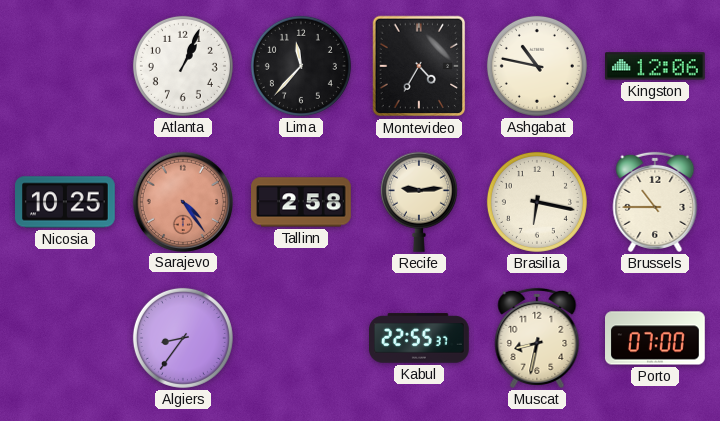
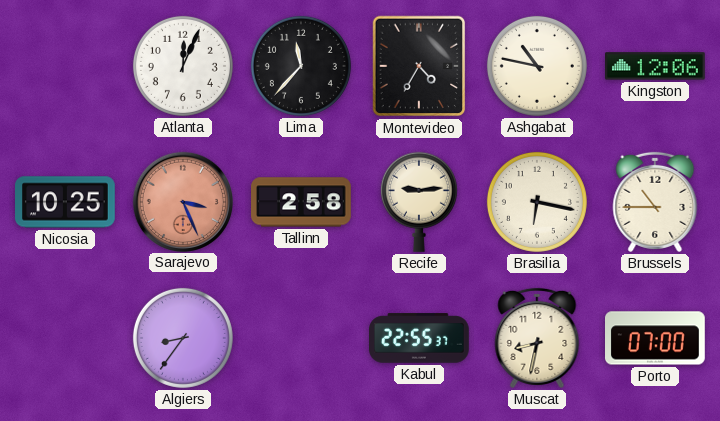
Atlanta: 1:04 -> 12:04 (183, 66)
Sarajevo: 4:24 -> 3:26 (182, 201)
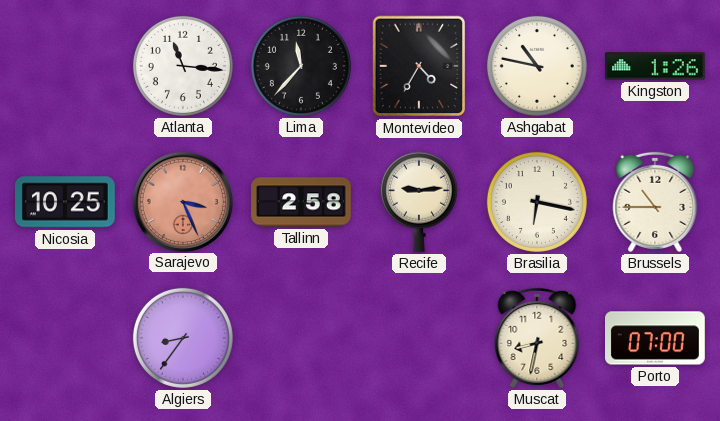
Atlanta: 12:04 -> 11:16 (183, 66)
Kingston: 12:06 -> 1:26 (656, 66)
Kabul: 22:55 -> none (420, 338)
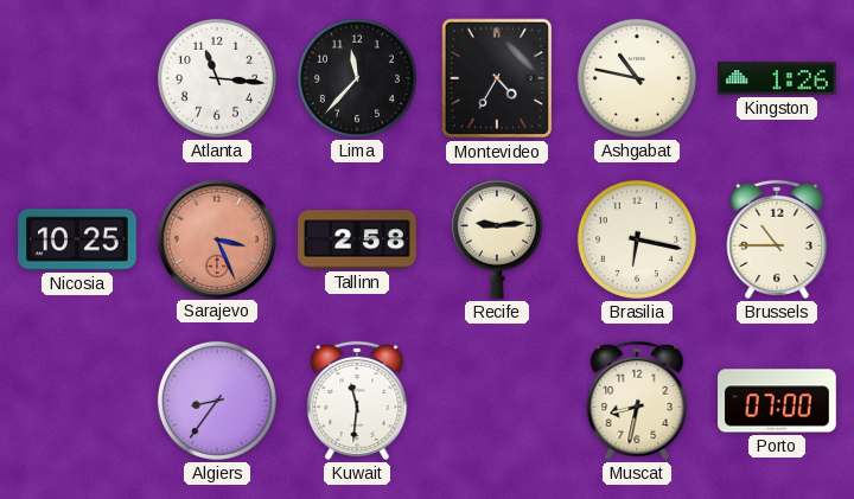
Kuwait: none -> 11:31 (357, 401)
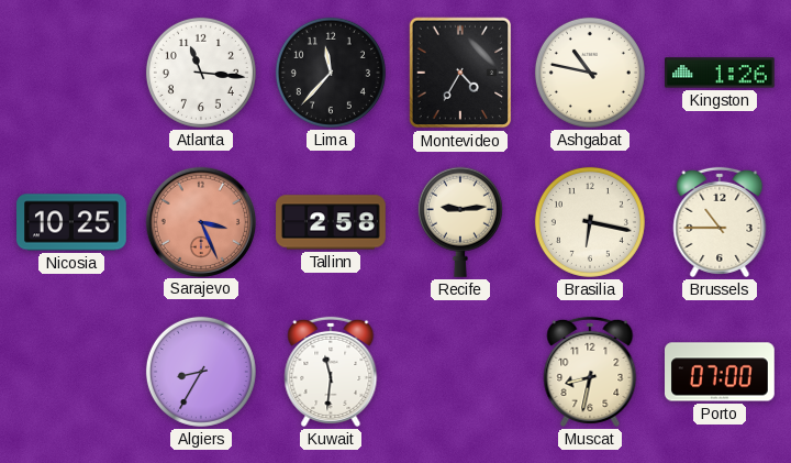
Algiers: 8:36 -> 8:35 (201, 372)
